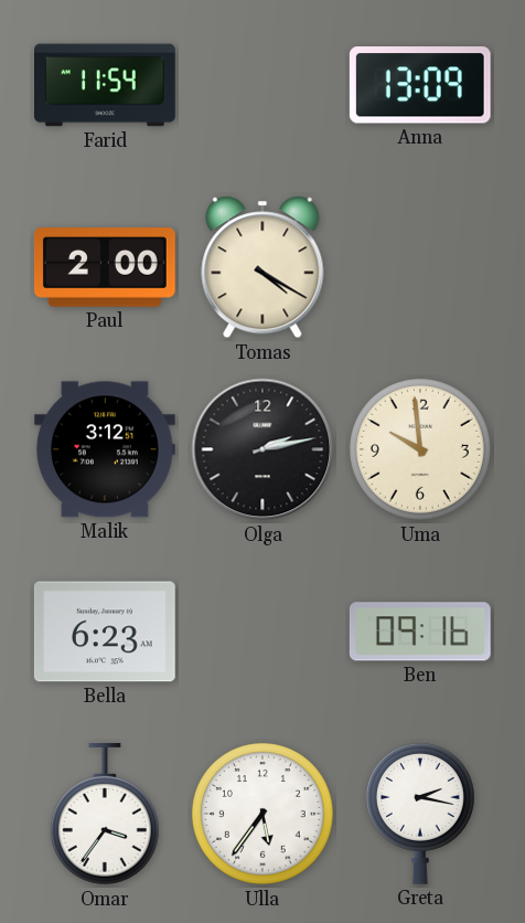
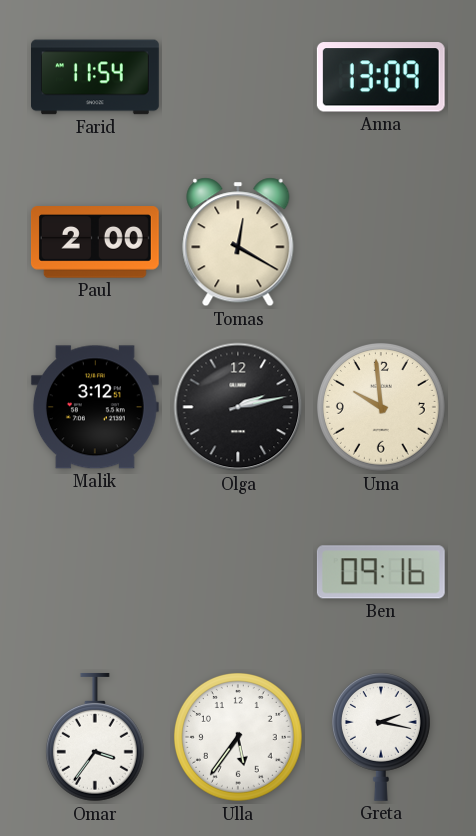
Tomas: 4:20 -> 12:20 (238, 242)
Bella: 6:23 -> none (105, 632)
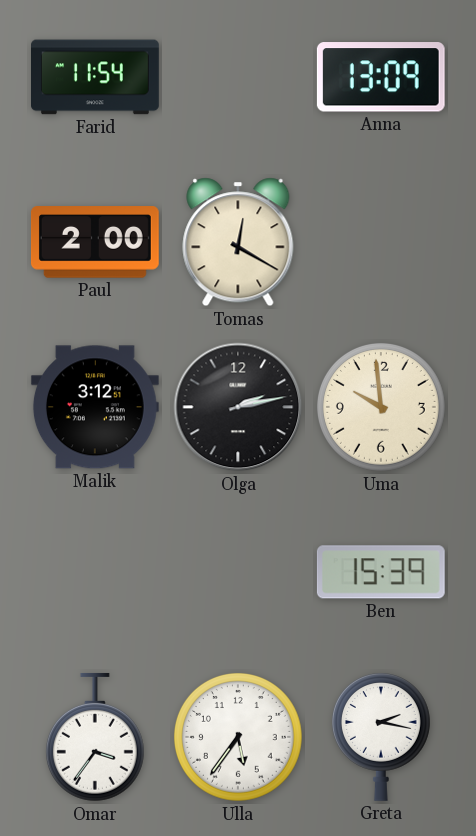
Ben: 09:16 -> 15:39 (381, 572)
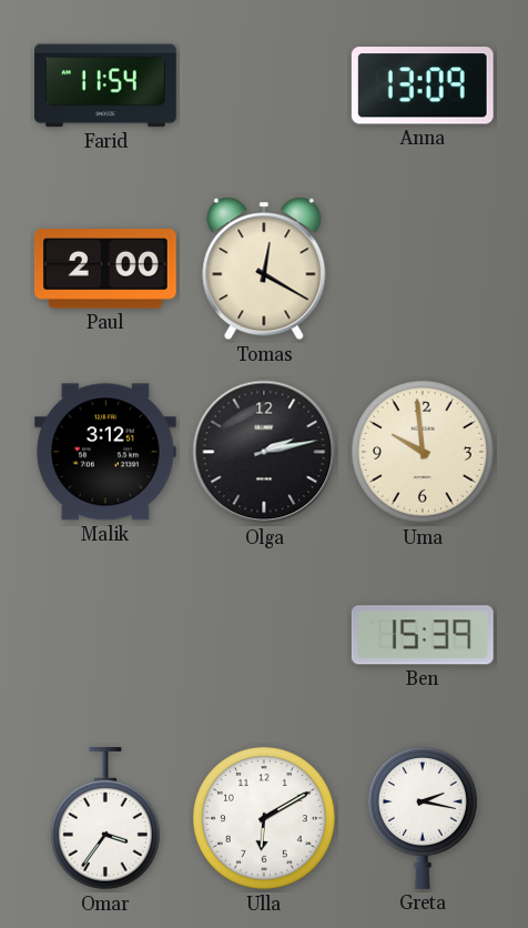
Ulla: 5:36 -> 6:10 (264, 818)
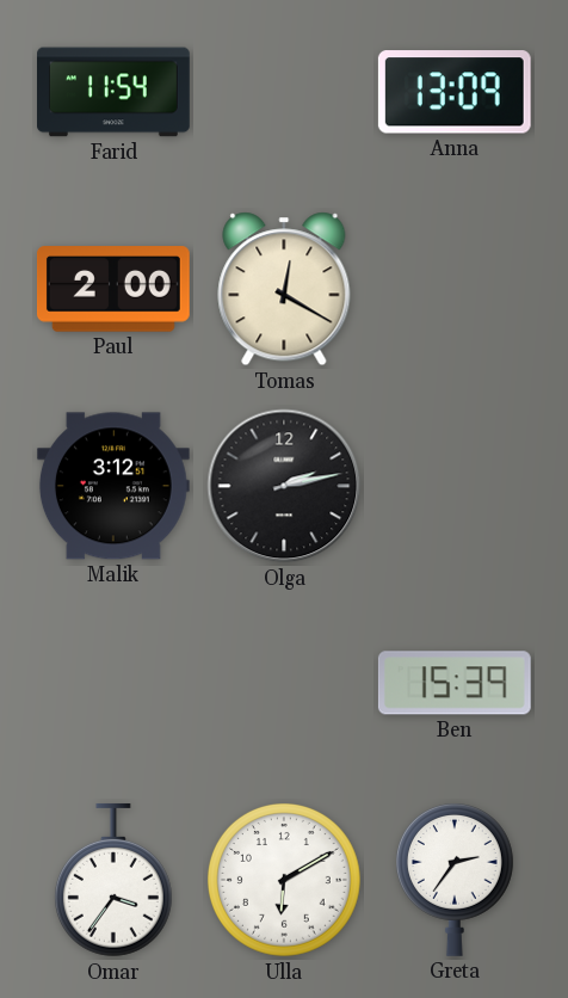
Uma: 9:59 -> none (423, 452)
Greta: 2:17 -> 2:36 (455, 880)
